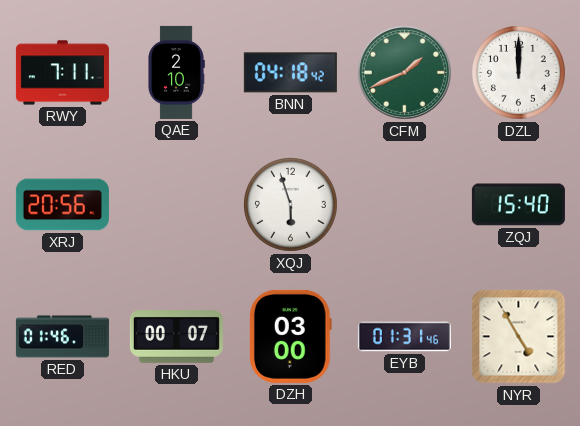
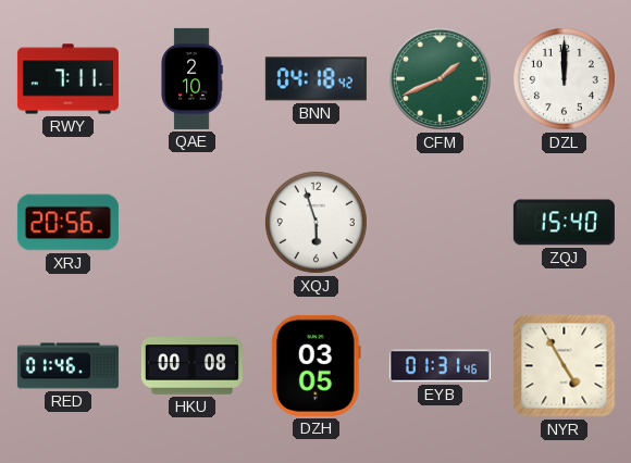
HKU: 00:07 -> 00:08 (191, 366)
DZH: 03:00 -> 03:05 (315, 365)
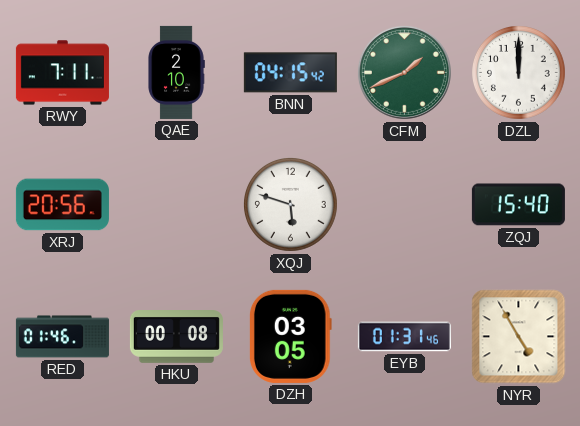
BNN: 04:18 -> 04:15 (290, 73)
XQJ: 5:57 -> 5:48 (291, 205)
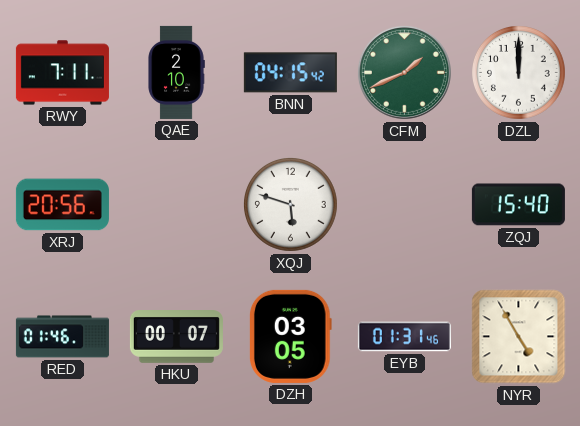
HKU: 00:08 -> 00:07 (176, 337)
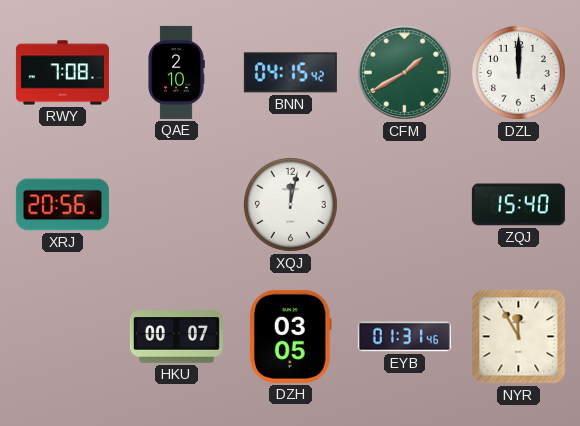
RWY: 7:11 -> 7:08 (62, 73)
CFM: 1:41 -> 1:40 (404, 72)
XQJ: 5:48 -> 12:02 (291, 205)
RED: 01:46 -> none (62, 337)
NYR: 4:55 -> 11:55 (519, 337)
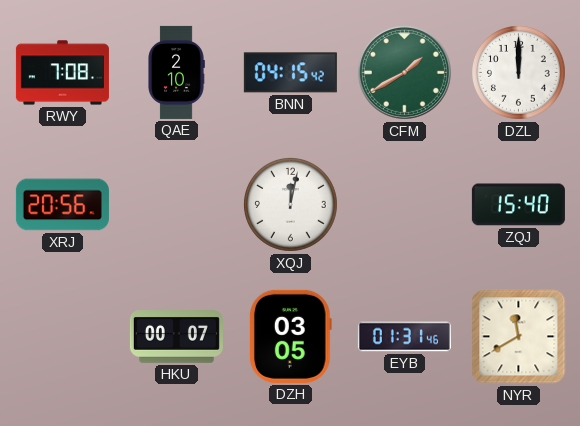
NYR: 11:55 -> 11:40 (519, 337)
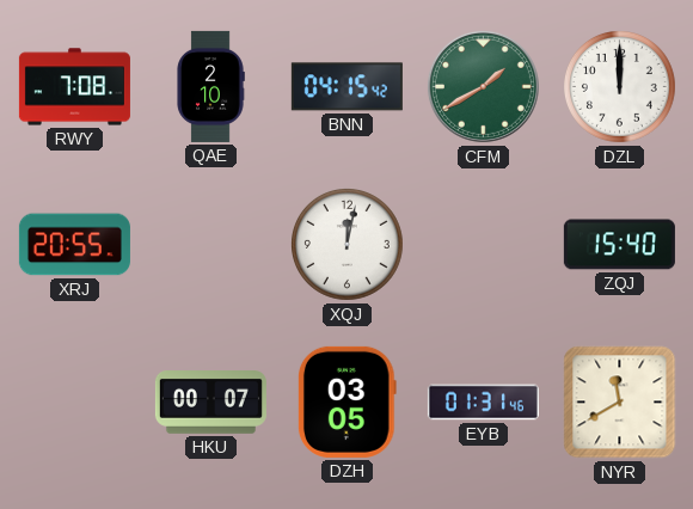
XRJ: 20:56 -> 20:55 (74, 245)
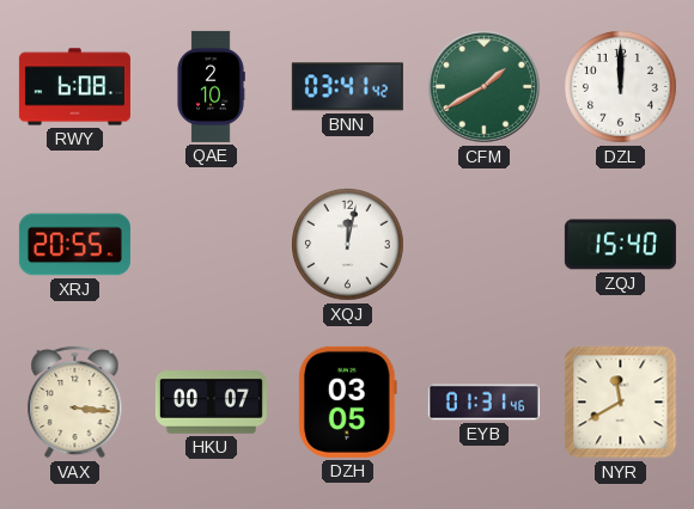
RWY: 7:08 -> 6:08 (74, 87)
BNN: 04:15 -> 03:41 (347, 87)
VAX: none -> 3:16 (75, 401)
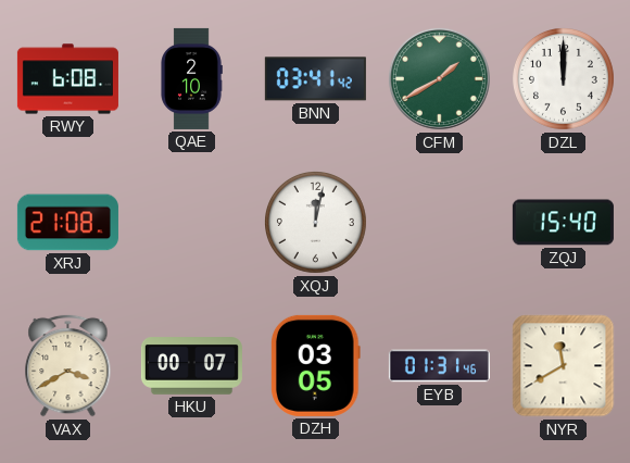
XRJ: 20:55 -> 21:08 (67, 223)
VAX: 3:16 -> 3:40 (68, 365)
